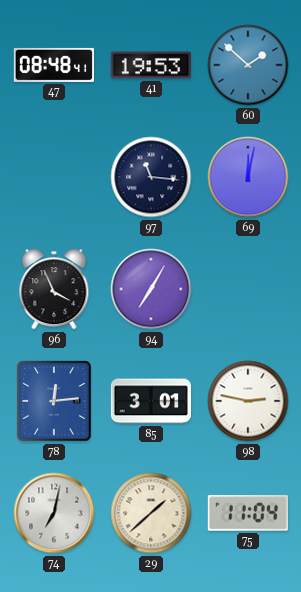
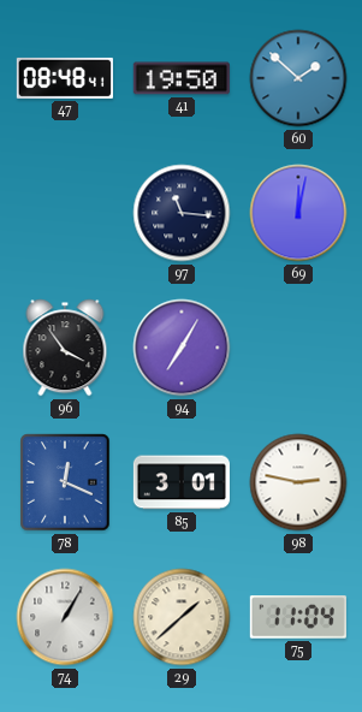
41: 19:53 -> 19:50 (182, 78)
96: 3:56 -> 3:54 (65, 348)
78: 12:14 -> 12:19 (65, 482)
74: 7:02 -> 1:05 (65, 617)
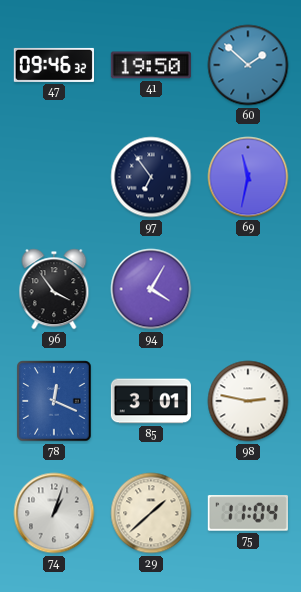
47: 08:48 -> 09:46 (54, 65)
97: 11:16 -> 6:54 (151, 177)
69: 12:02 -> 11:32 (248, 177)
94: 7:05 -> 4:05 (151, 289)
74: 1:05 -> 1:03 (54, 513)
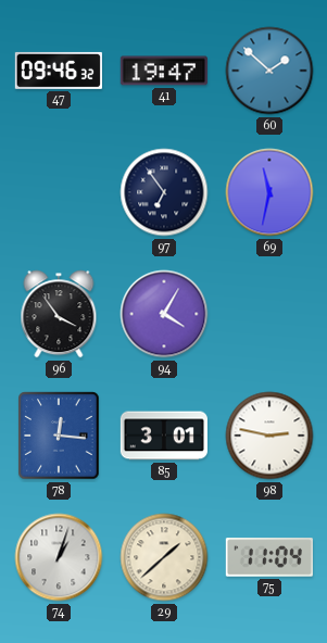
41: 19:50 -> 19:47 (164, 71)
78: 12:19 -> 12:16 (59, 436)
